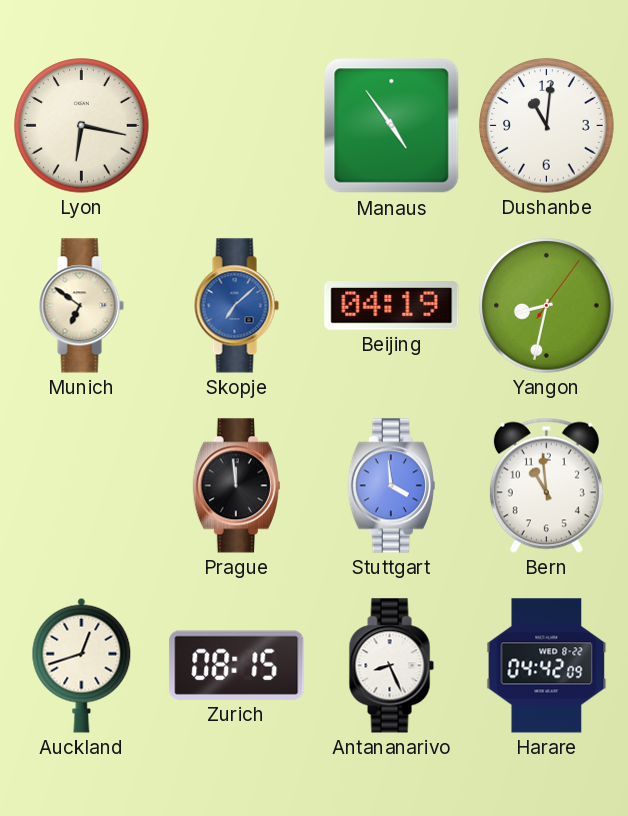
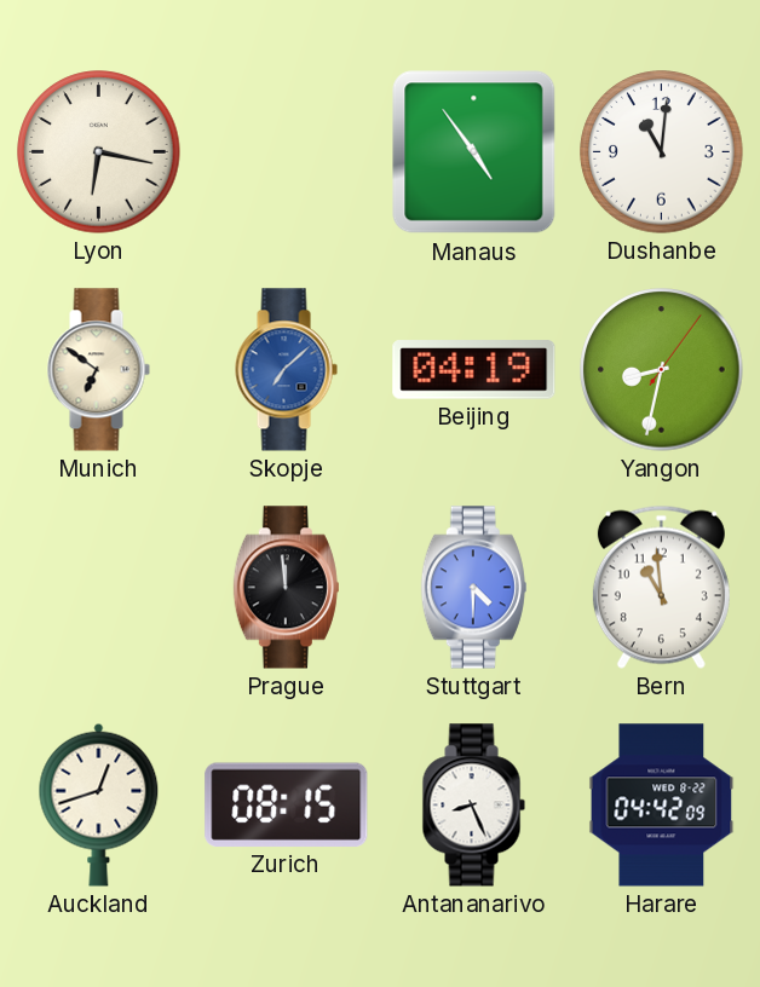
Stuttgart: 3:59 -> 4:30 (473, 588)
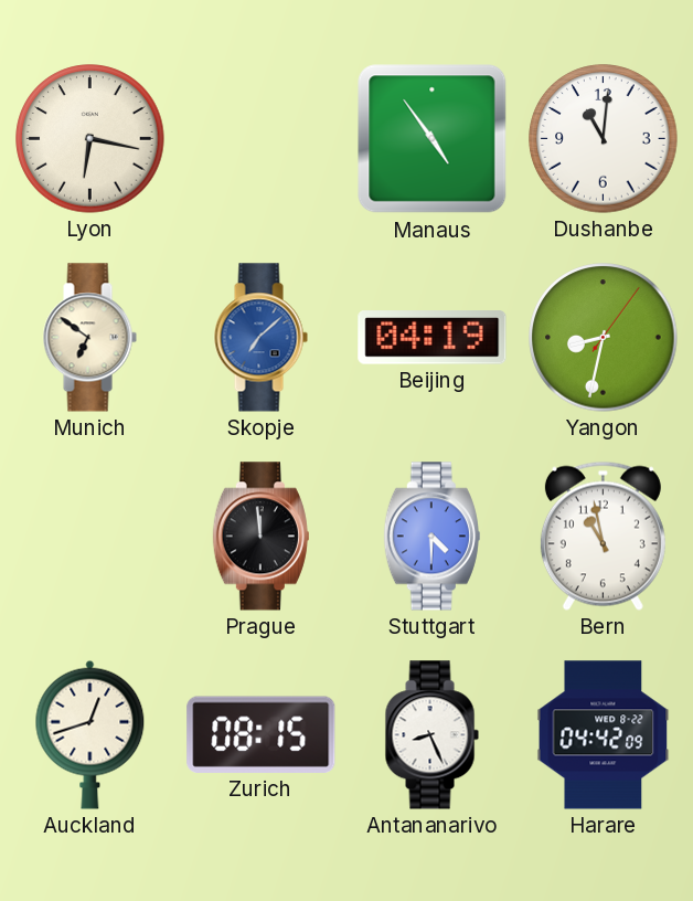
Bern: 10:59 -> 10:58 (603, 536)
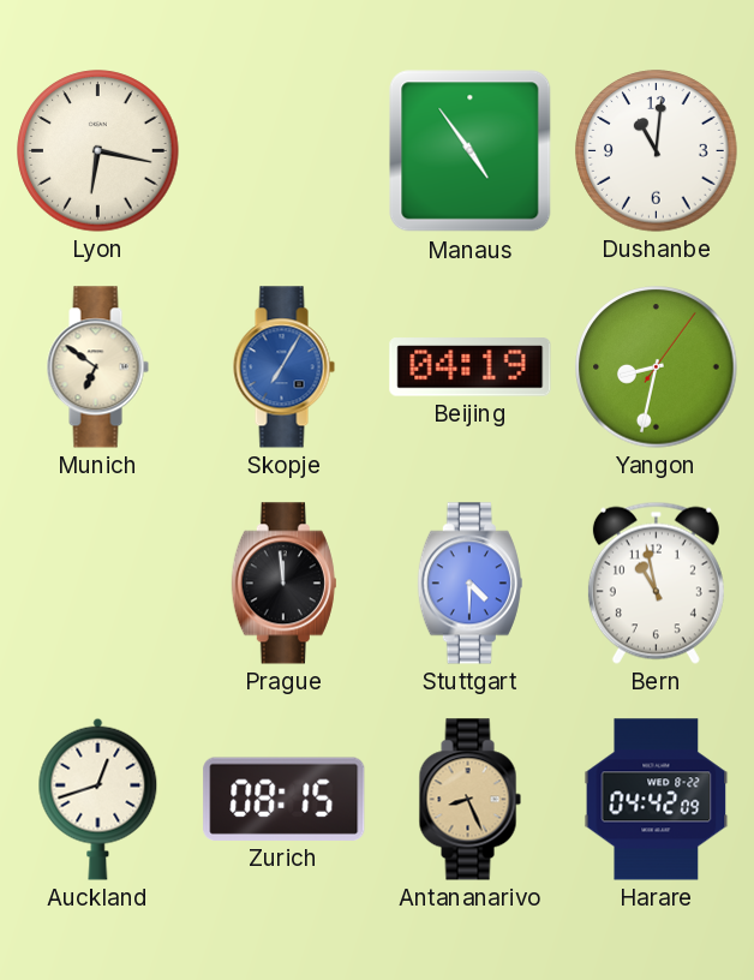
Skopje: 7:08 -> 7:05 (283, 367)
Antananarivo dial: white -> champagne (469, 800)
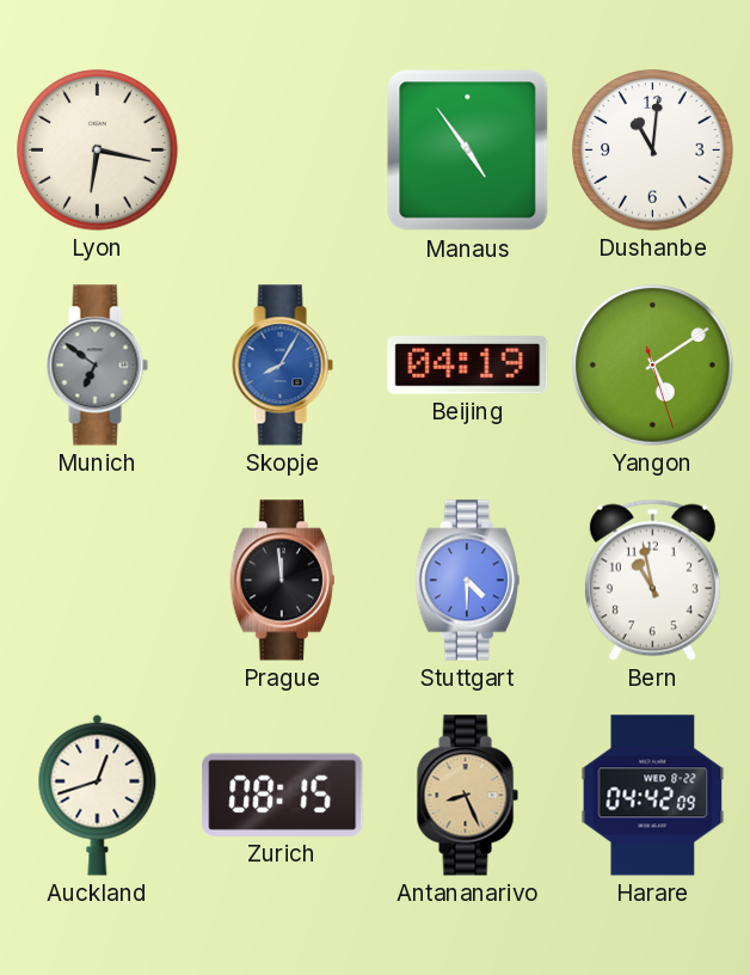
Munich dial: cream -> grey (97, 366)
Skopje: 7:05 -> 8:05 (282, 366)
Yangon: 8:32 -> 5:09 (653, 366)
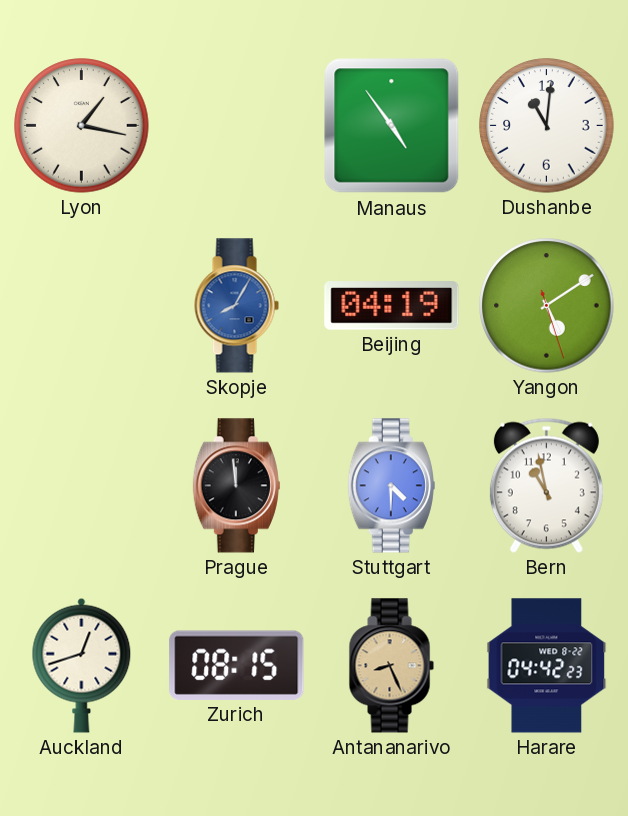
Lyon: 6:17 -> 1:17 (82, 126)
Munich: 6:51 -> none (97, 366)
Harare: 04:42:09 -> 04:42:23 (547, 666)
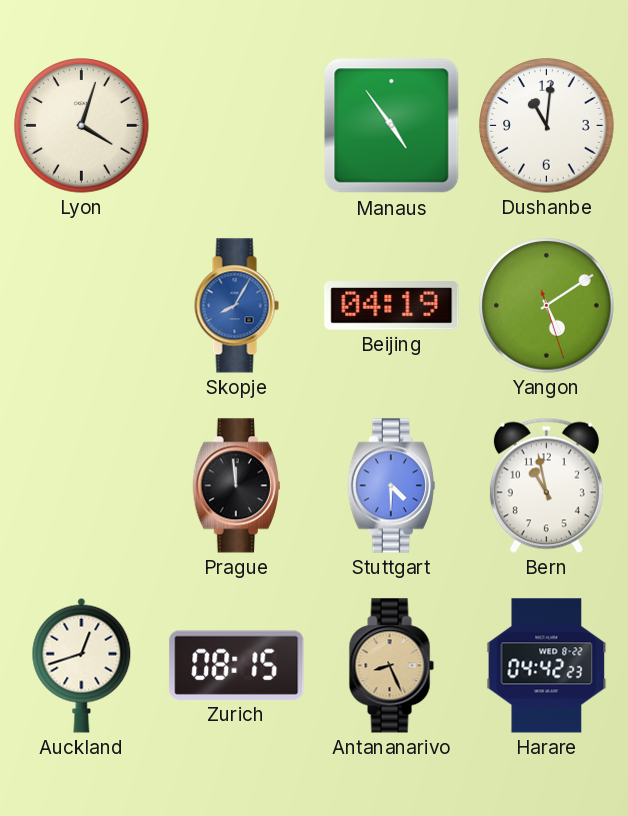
Lyon: 1:17 -> 4:03 (82, 126)
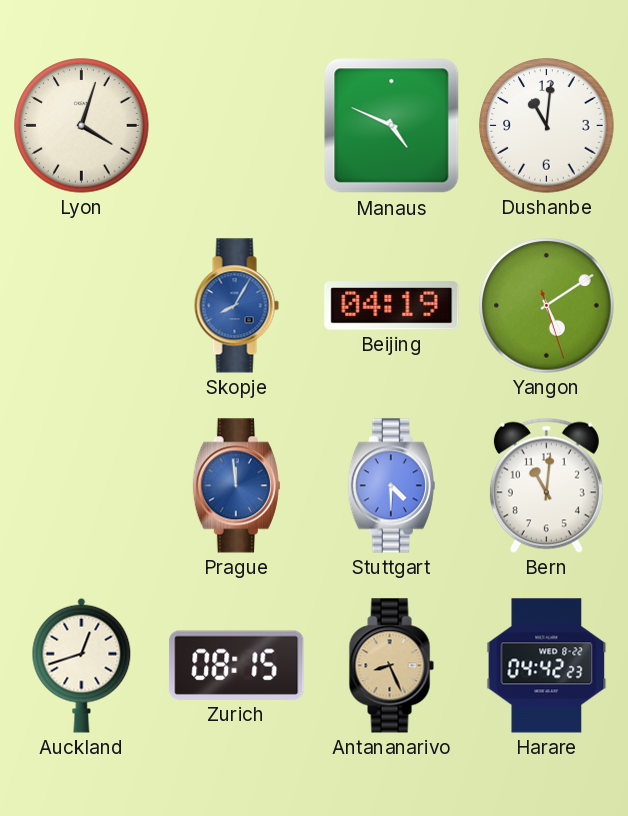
Manaus: 4:54 -> 4:49 (392, 126)
Prague dial: black -> blue (236, 486)
Bern: 10:58 -> 11:01 (546, 485)
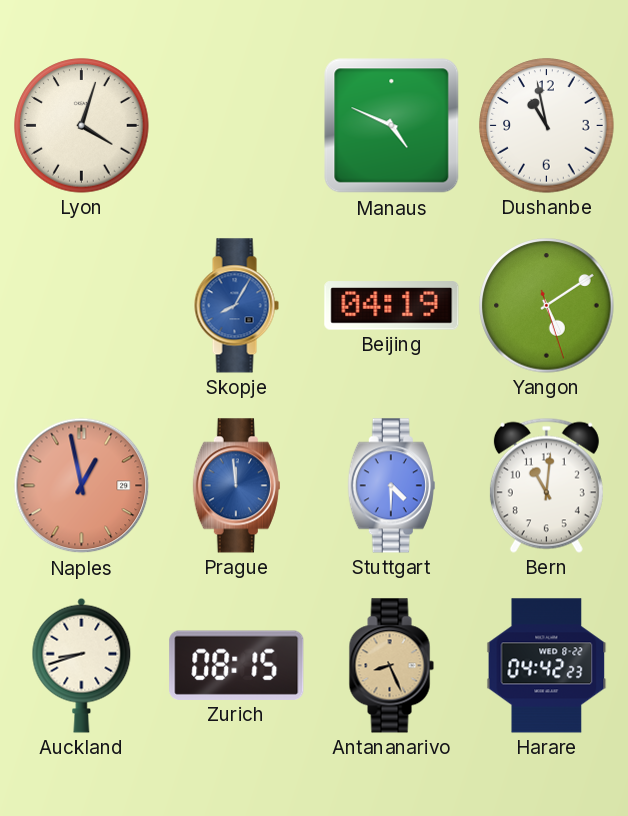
Dushanbe: 11:01 -> 10:58 (547, 126)
Naples: none -> 12:58 (82, 486)
Auckland: 12:42 -> 8:42 (82, 665)
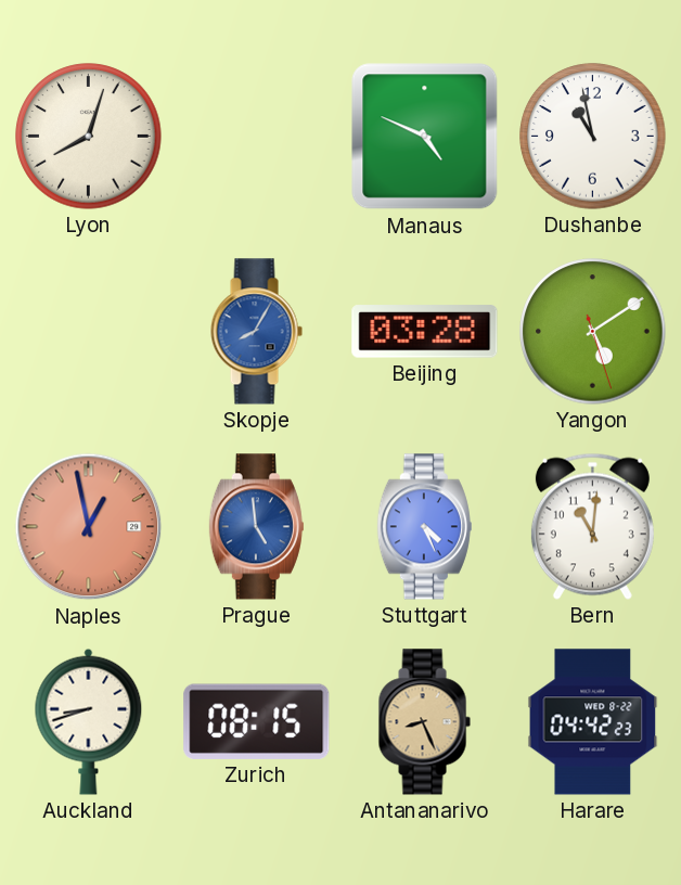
Lyon: 4:03 -> 8:03 (89, 137)
Beijing: 04:19 -> 03:28 (425, 332)
Prague: 11:59 -> 4:59 (256, 527)
Stuttgart: 4:30 -> 4:26 (424, 527)
